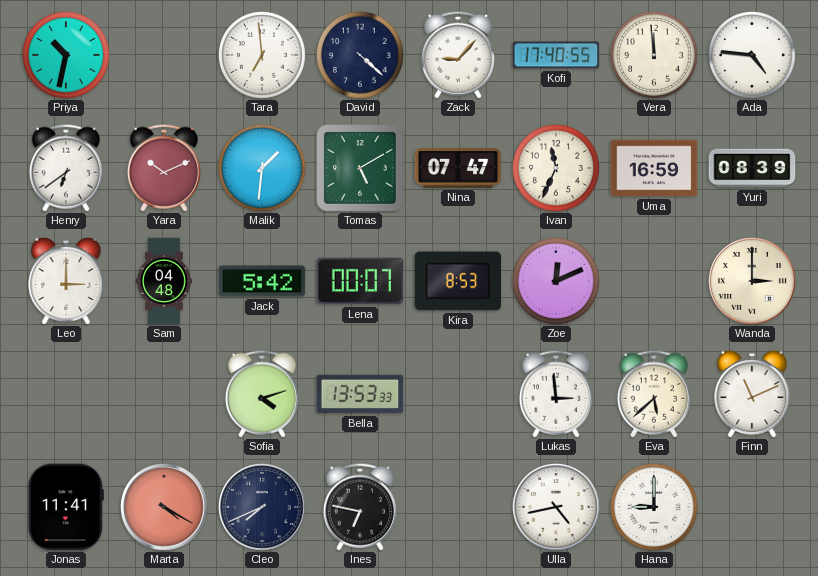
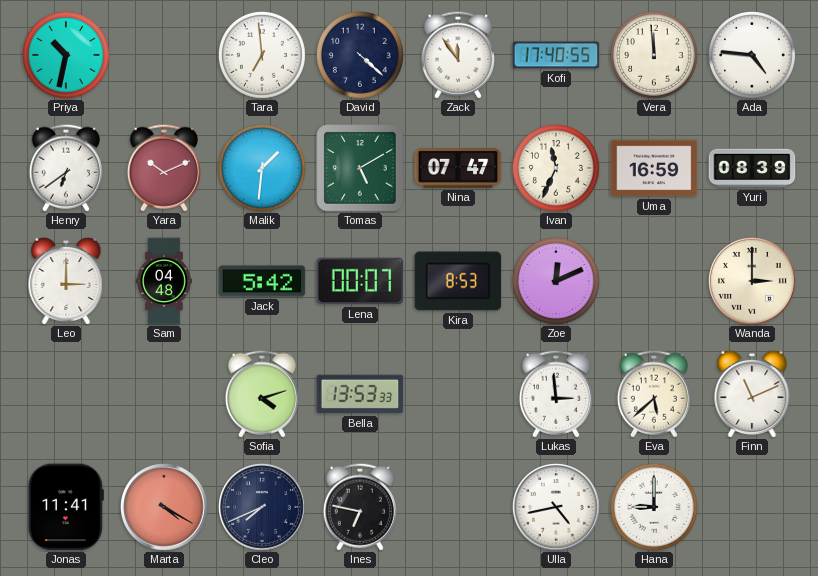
Zack: 9:07 -> 11:54 (458, 55)
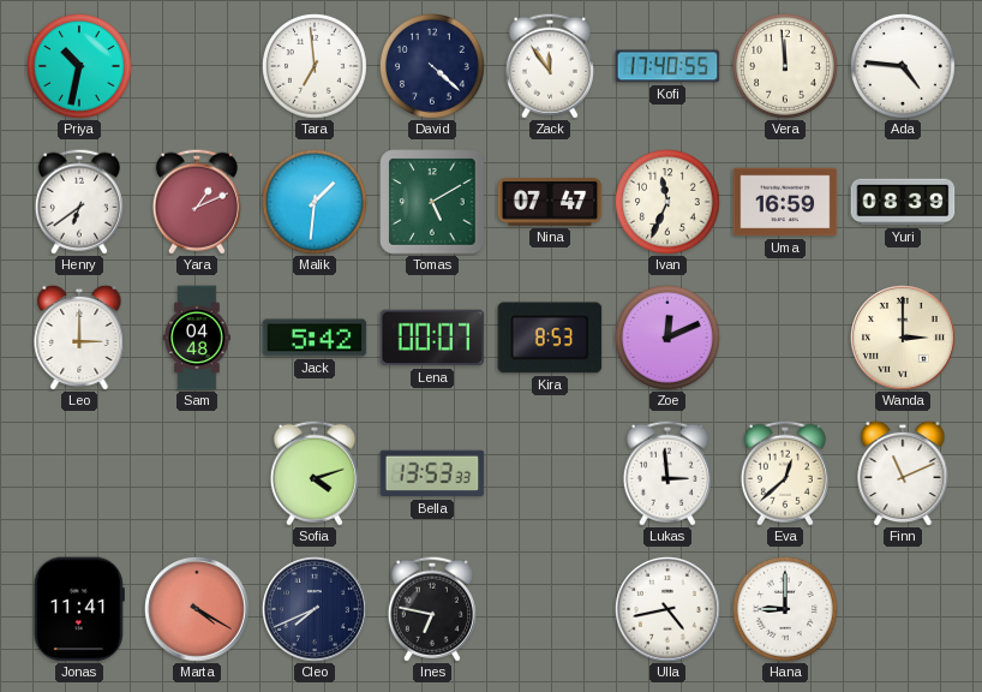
Yara: 10:11 -> 1:11 (197, 202)
Eva: 5:38 -> 12:38 (785, 473)
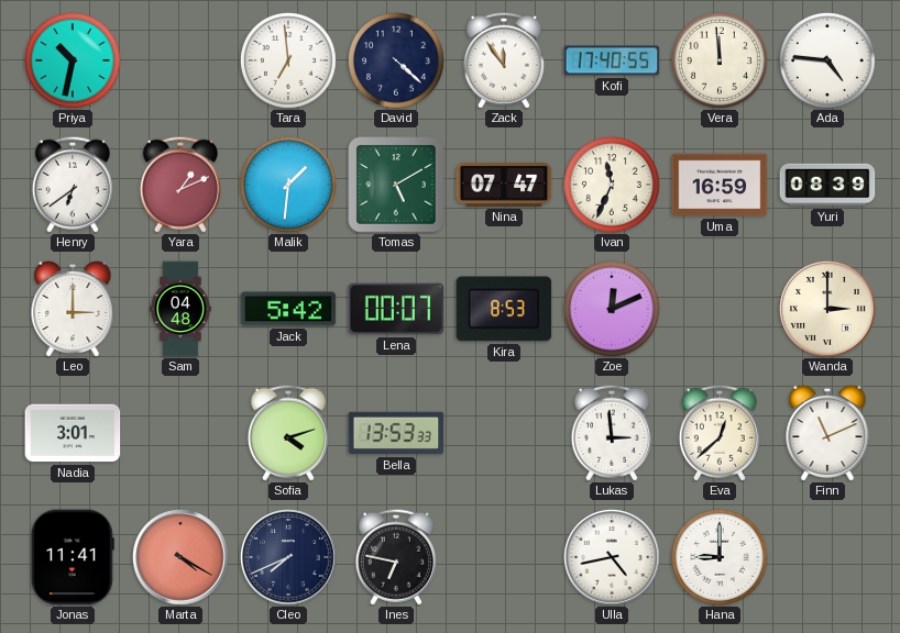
Nadia: none -> 3:01 (73, 433)
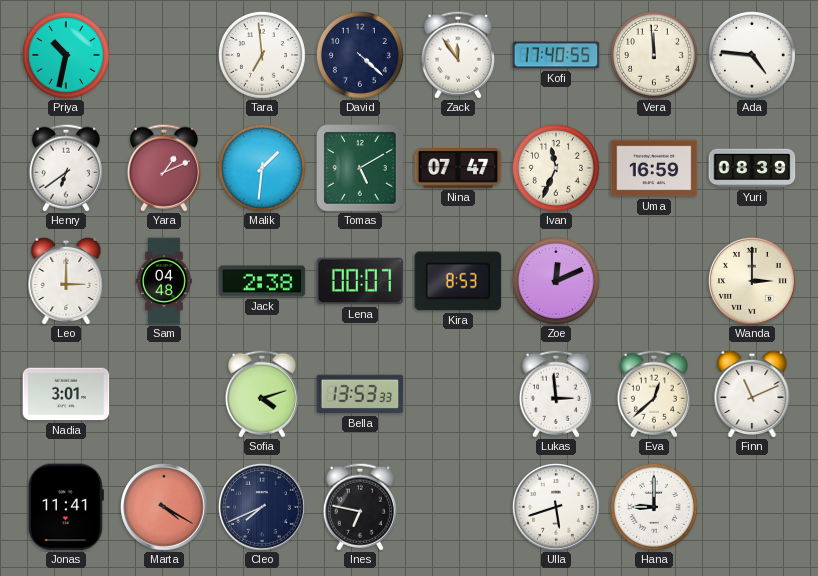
Jack: 5:42 -> 2:38 (262, 281)
Ulla: 4:43 -> 5:42 (557, 508)
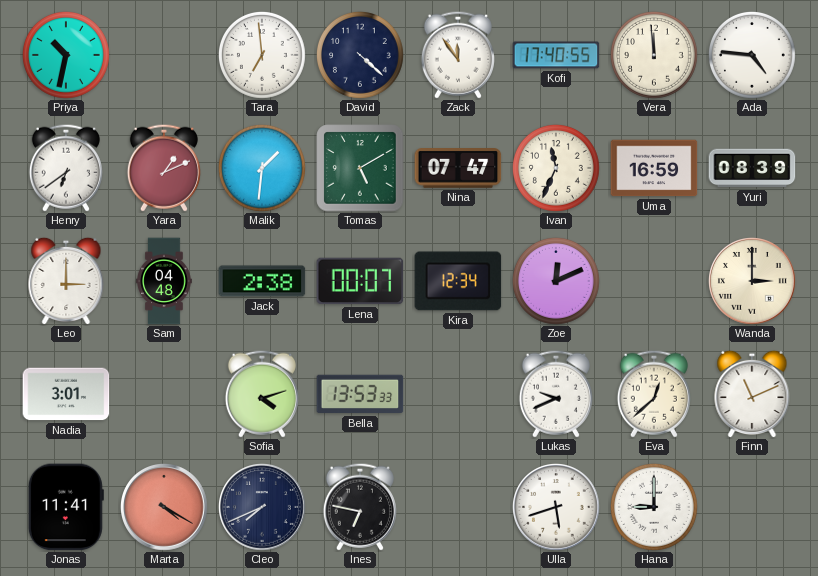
Kira: 8:53 -> 12:34 (458, 281)
Lukas: 2:59 -> 9:41 (556, 394)
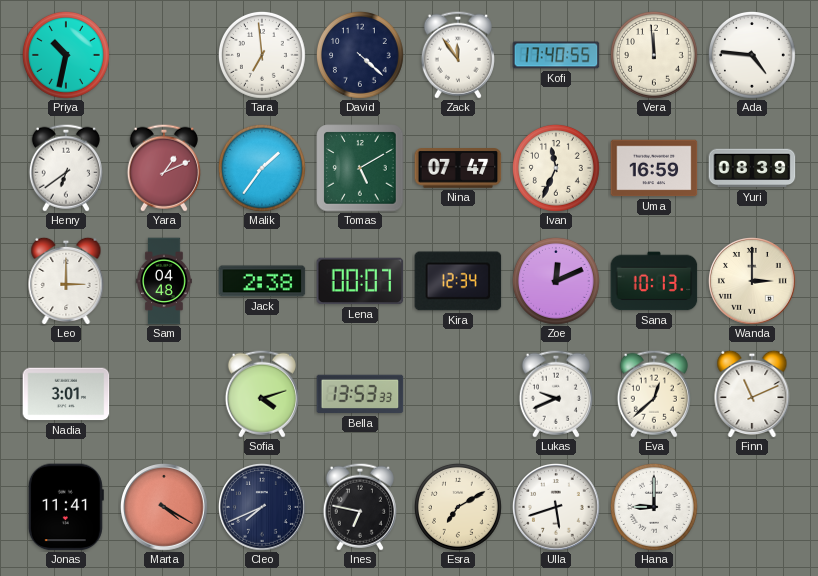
Malik: 1:31 -> 1:36 (262, 168)
Sana: none -> 10:13 (654, 281)
Esra: none -> 7:10 (458, 507)
